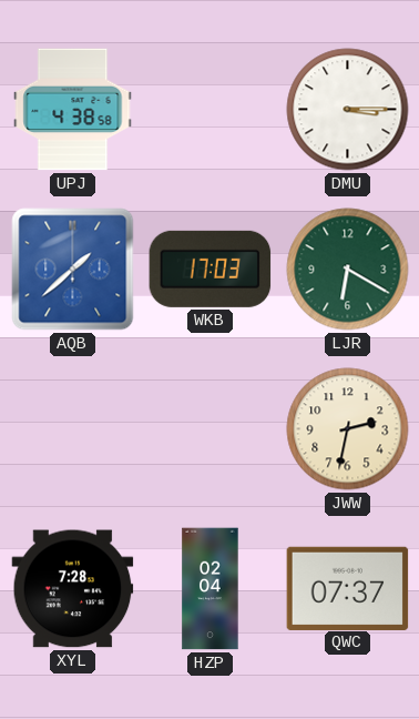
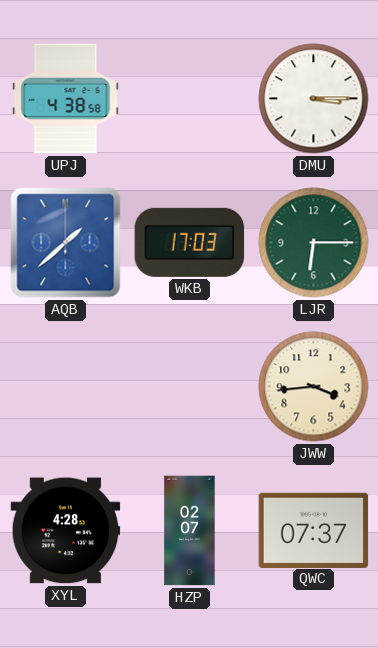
LJR: 6:20 -> 6:15 (314, 243)
JWW: 2:32 -> 3:44 (314, 387)
XYL: 7:28 -> 4:28 (66, 531)
HZP: 02:04 -> 02:07 (190, 531)
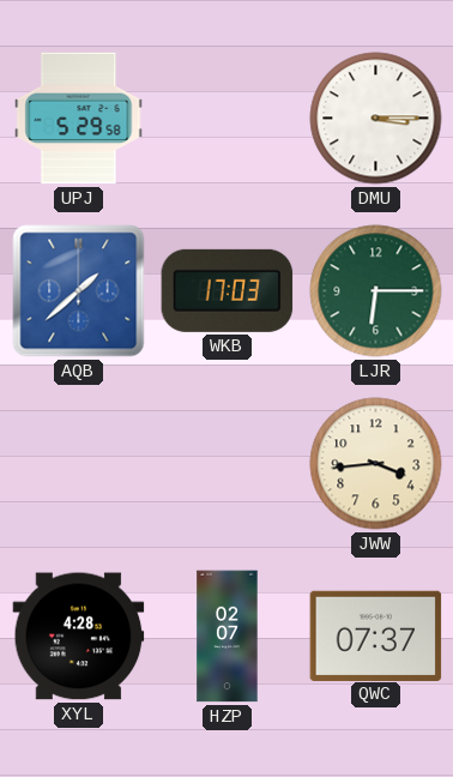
UPJ: 4:38 -> 5:29 (79, 119)
